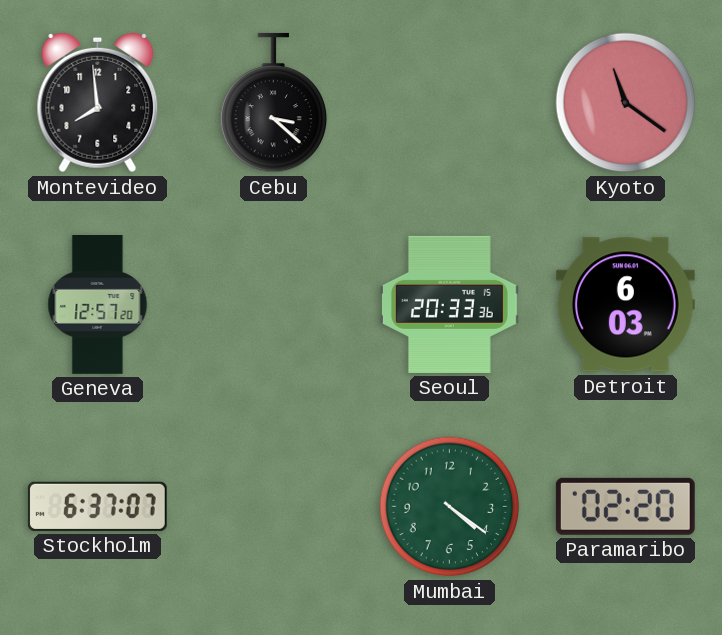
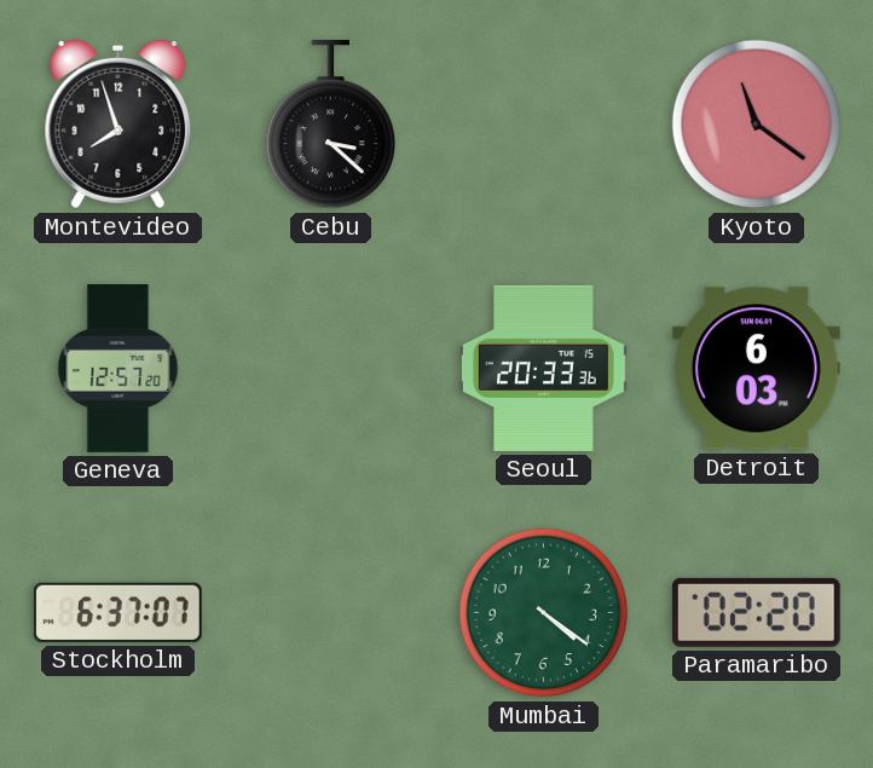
Montevideo: 7:59 -> 7:57 (118, 125)
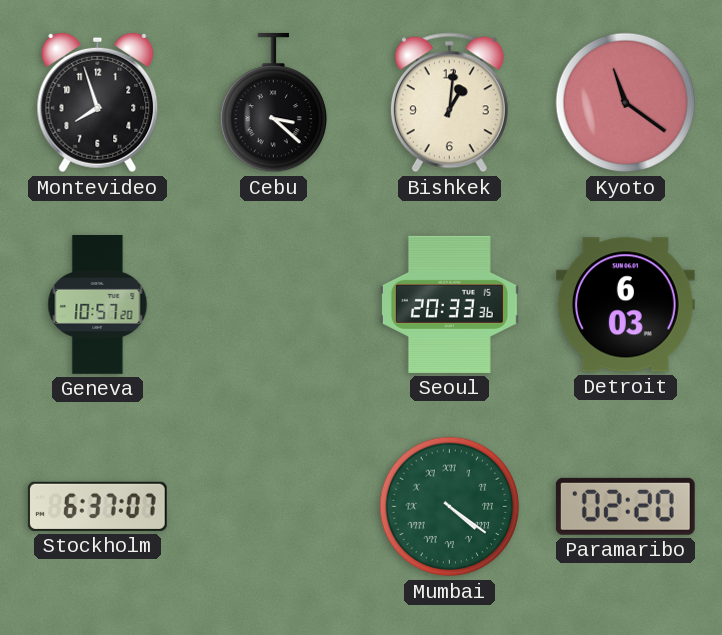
Bishkek: none -> 1:01 (449, 103)
Geneva: 12:57 -> 10:57 (98, 305)
Mumbai numerals: Arabic -> Roman (450, 507)
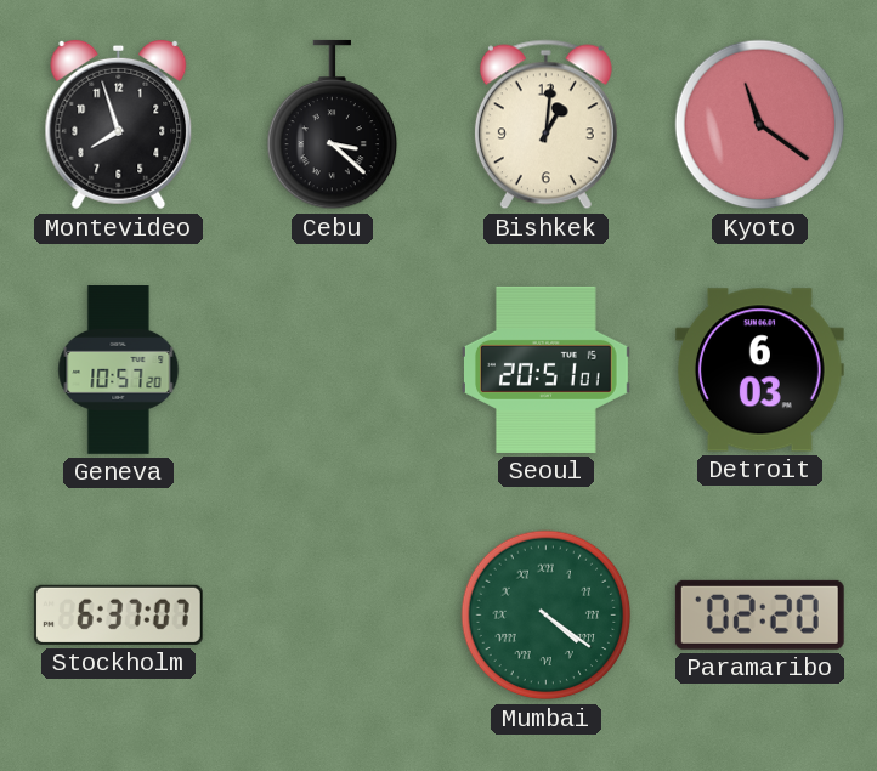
Seoul: 20:33 -> 20:51 (545, 369)
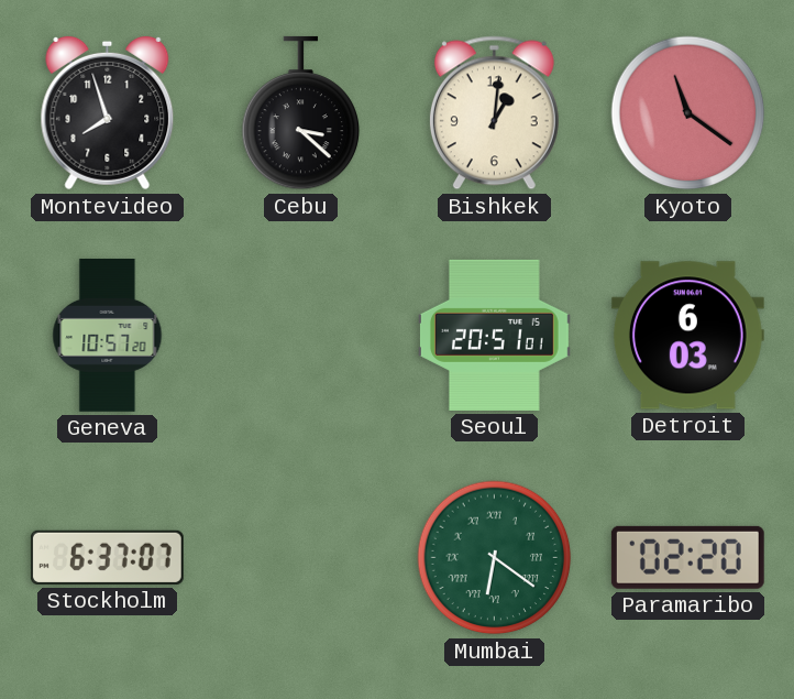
Mumbai: 4:21 -> 6:21 (495, 558)
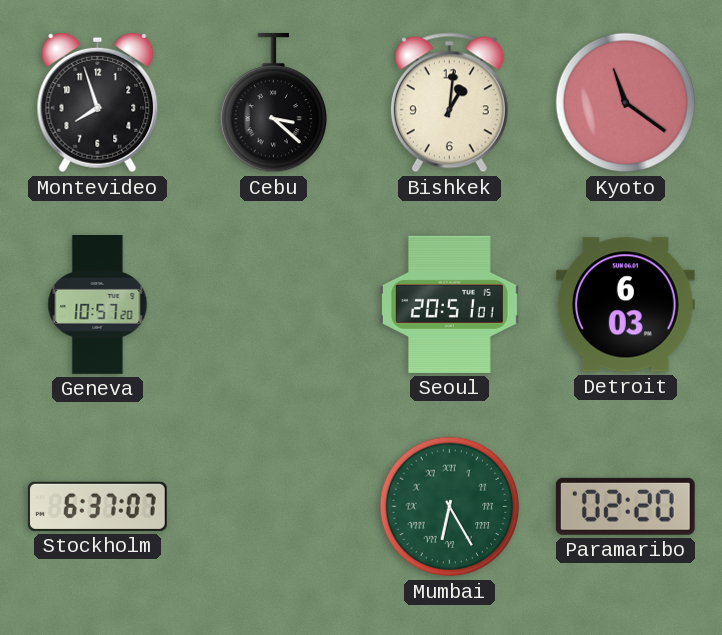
Mumbai: 6:21 -> 6:25 (450, 507)
